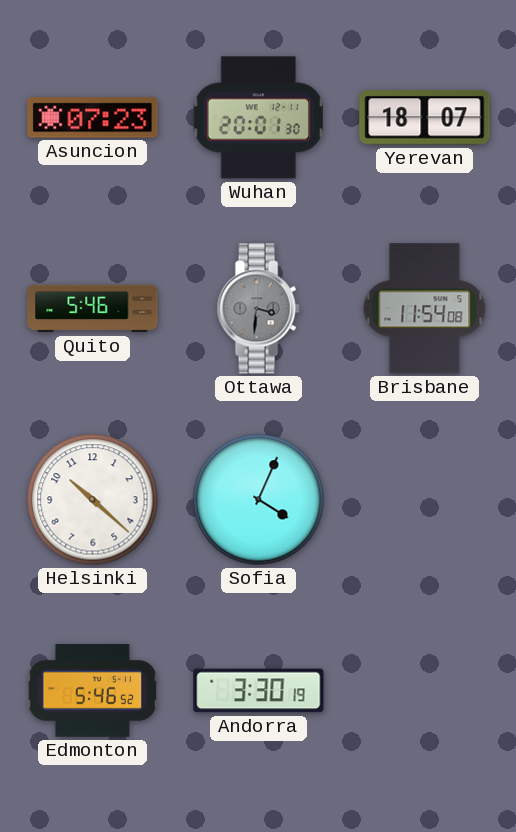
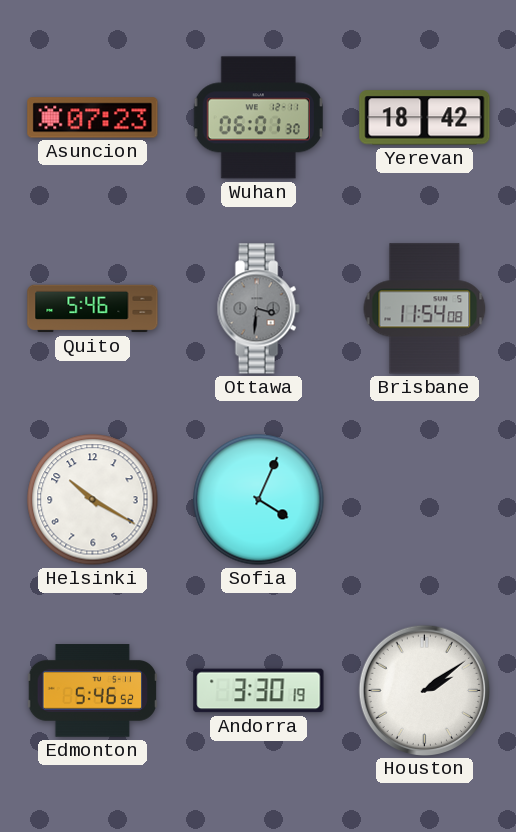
Wuhan: 20:01 -> 06:01 (258, 118)
Yerevan: 18:07 -> 18:42 (425, 118)
Helsinki: 10:22 -> 10:20 (93, 500)
Houston: none -> 2:09 (424, 690)
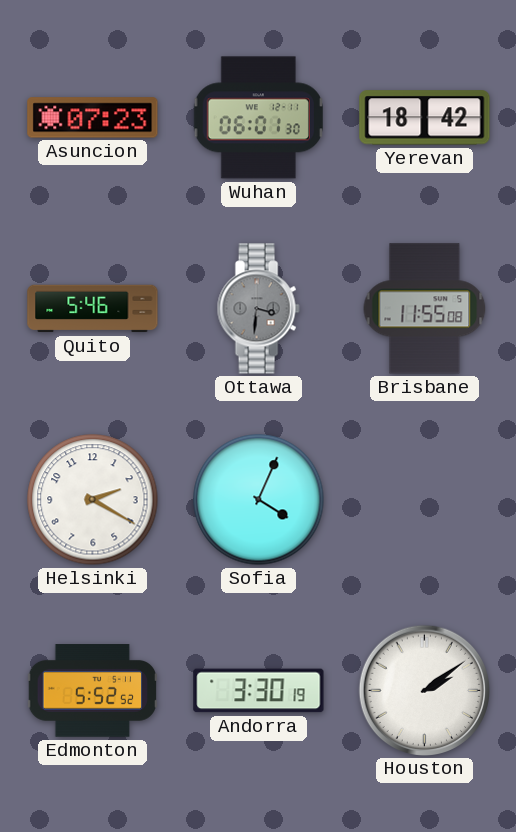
Brisbane: 11:54 -> 11:55 (425, 309)
Helsinki: 10:20 -> 2:20 (93, 500)
Edmonton: 5:46 -> 5:52 (92, 691)
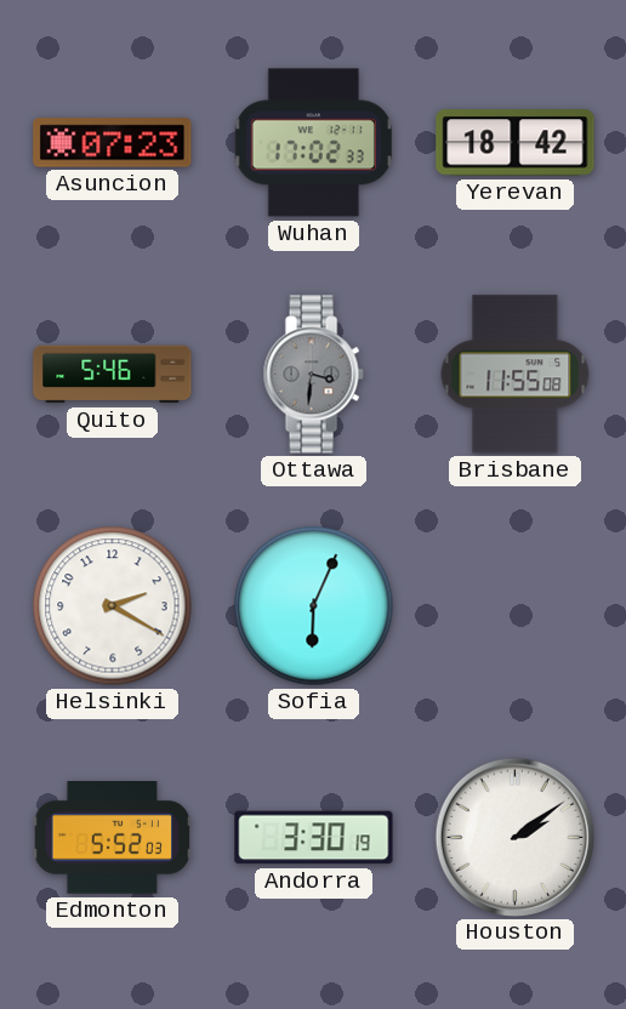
Wuhan: 06:01 -> 17:02 (313, 143)
Sofia: 4:04 -> 6:04 (314, 606)
Edmonton: 5:52:52 -> 5:52:03 (112, 838)
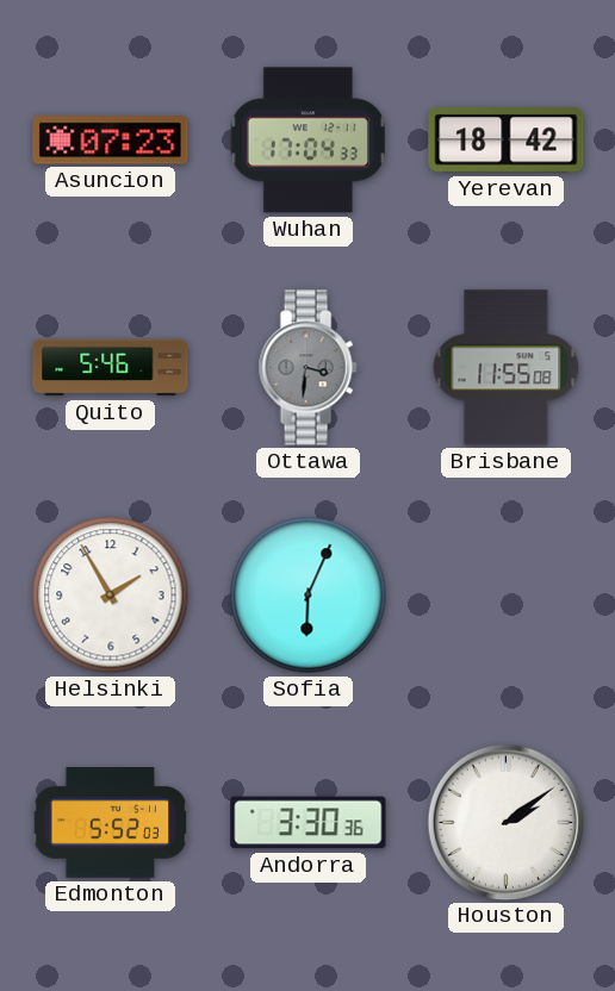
Wuhan: 17:02 -> 17:04 (307, 141)
Helsinki: 2:20 -> 1:55 (111, 596)
Andorra: 3:30:19 -> 3:30:36 (309, 823)
